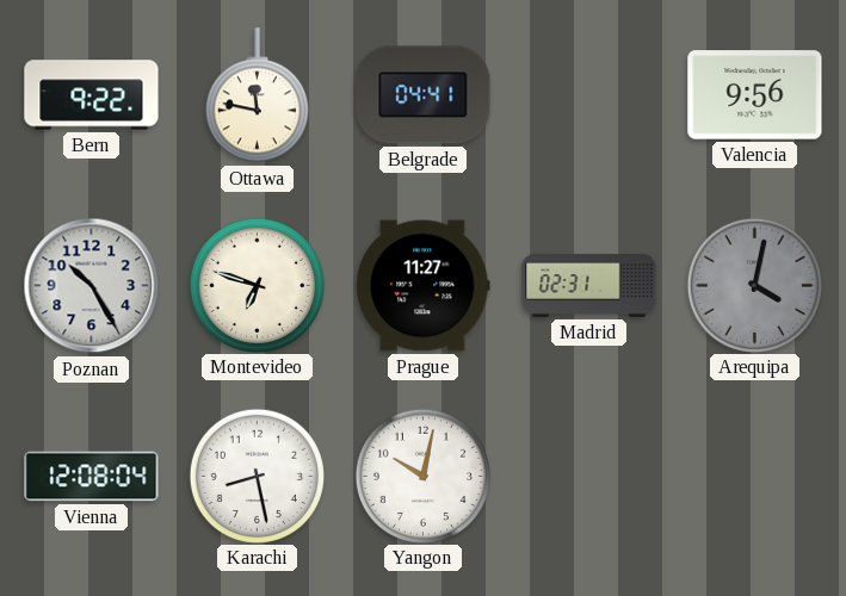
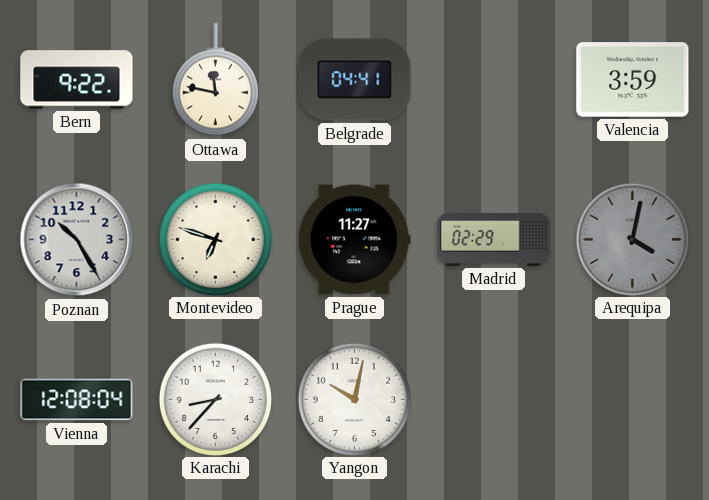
Valencia: 9:56 -> 3:59 (633, 80)
Madrid: 02:31 -> 02:29 (494, 240)
Karachi: 8:28 -> 8:37 (215, 399)
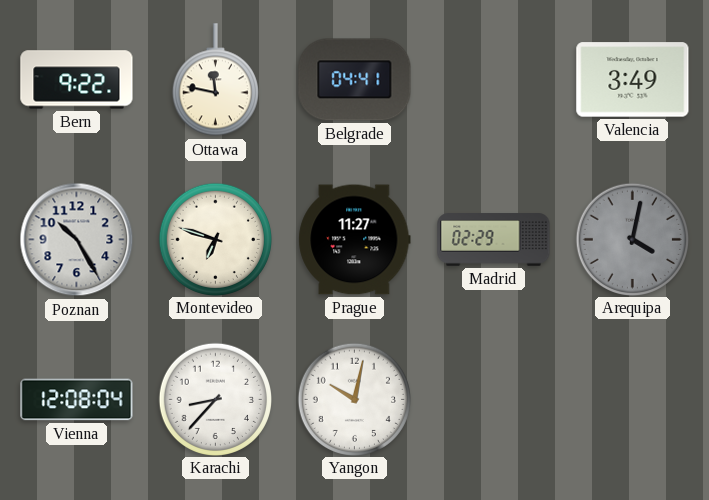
Valencia: 3:59 -> 3:49 (633, 80)
